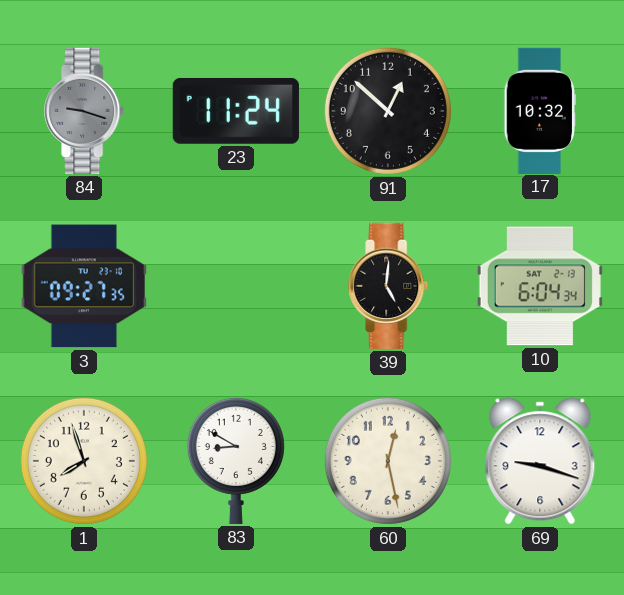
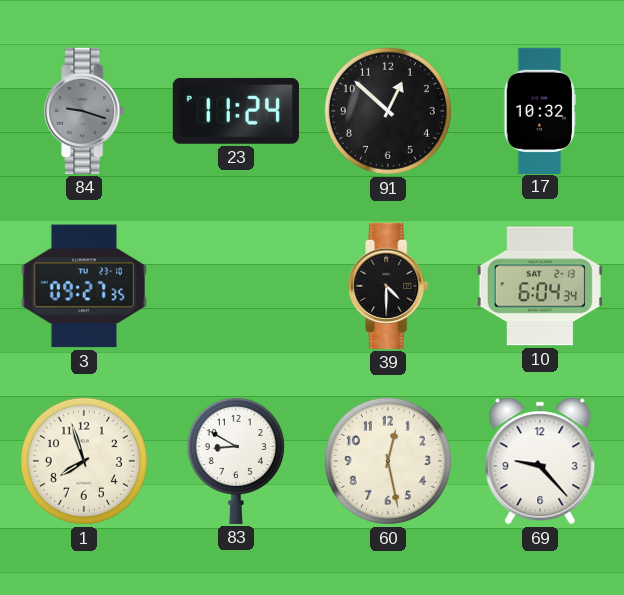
39: 5:01 -> 4:30 (389, 286)
69: 9:18 -> 9:23 (540, 461)
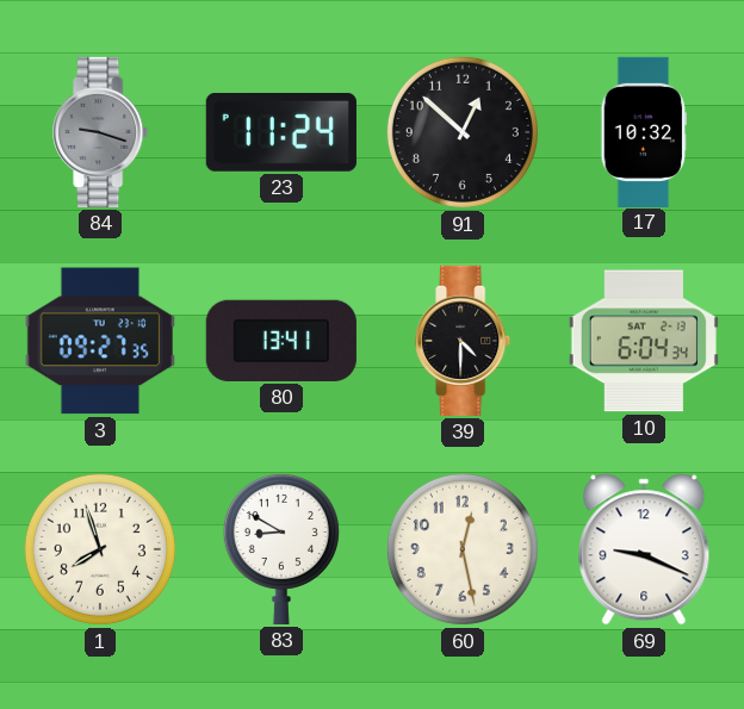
80: none -> 13:41 (281, 341)
69: 9:23 -> 9:19 (644, 549)
